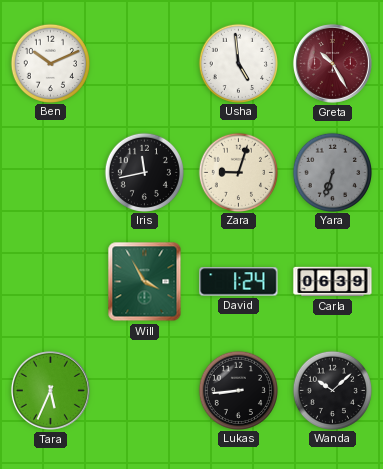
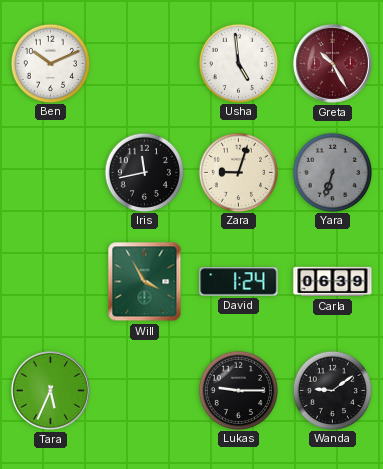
Lukas: 8:44 -> 9:15 (238, 390)
Wanda: 10:08 -> 9:09 (332, 390)
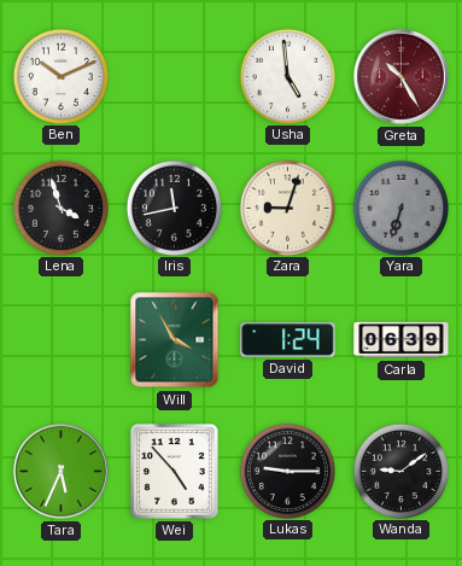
Lena: none -> 3:57 (60, 208)
Wei: none -> 4:53 (174, 472)
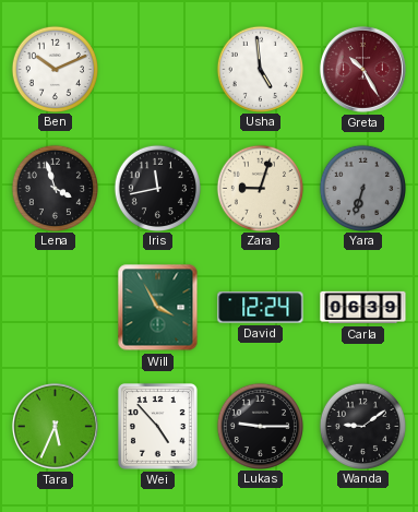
David: 1:24 -> 12:24 (261, 308)
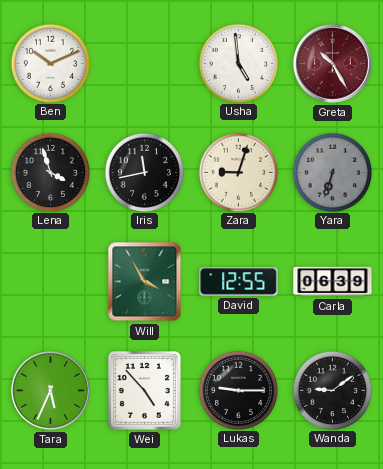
David: 12:24 -> 12:55 (239, 282)
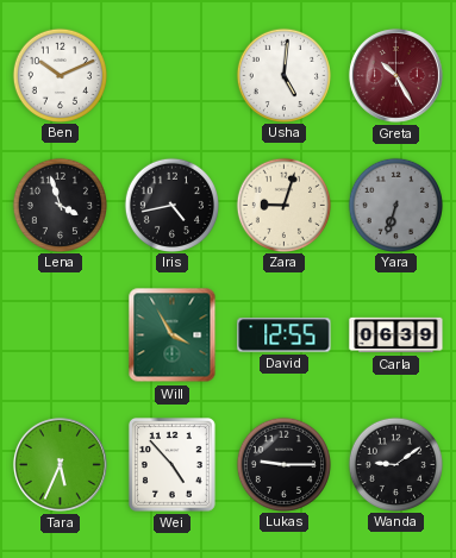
Usha: 4:59 -> 5:01 (283, 75)
Iris: 11:43 -> 4:43 (171, 205)
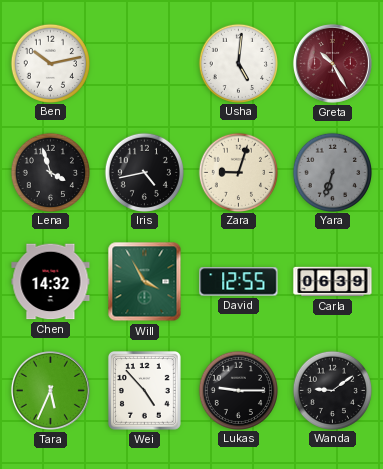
Ben: 10:11 -> 10:13 (50, 63)
Chen: none -> 14:32 (51, 282)
